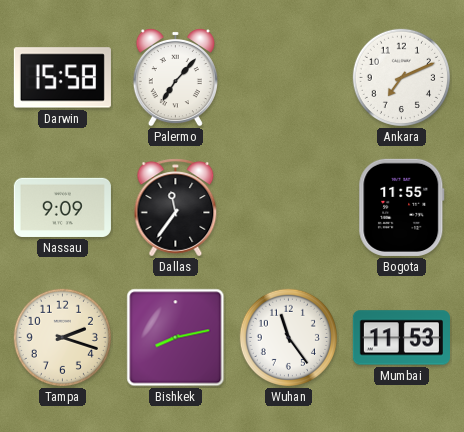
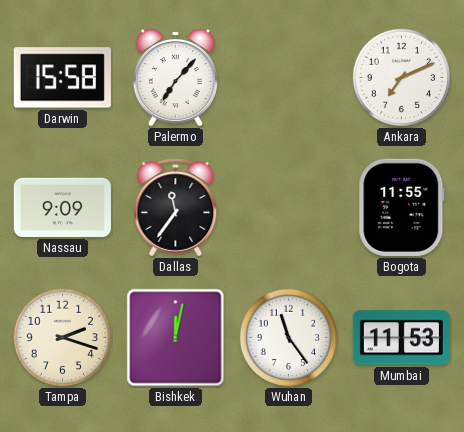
Bishkek: 8:13 -> 12:02 (176, 338)
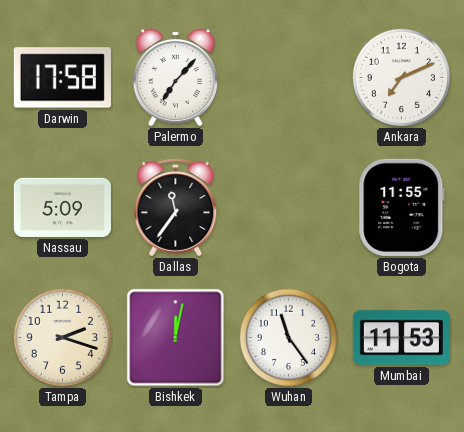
Darwin: 15:58 -> 17:58 (62, 78)
Nassau: 9:09 -> 5:09 (62, 207)
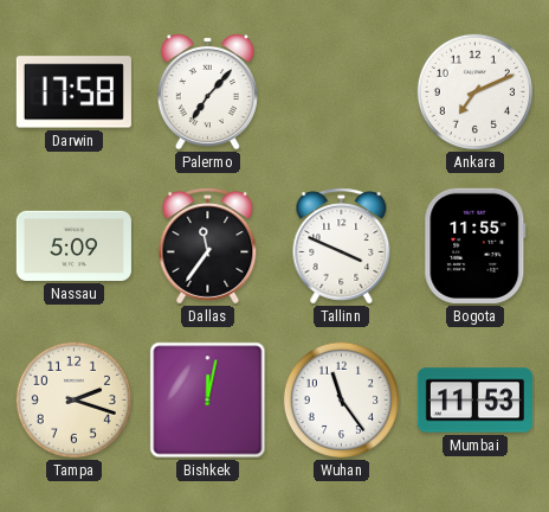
Tallinn: none -> 3:49 (342, 247)
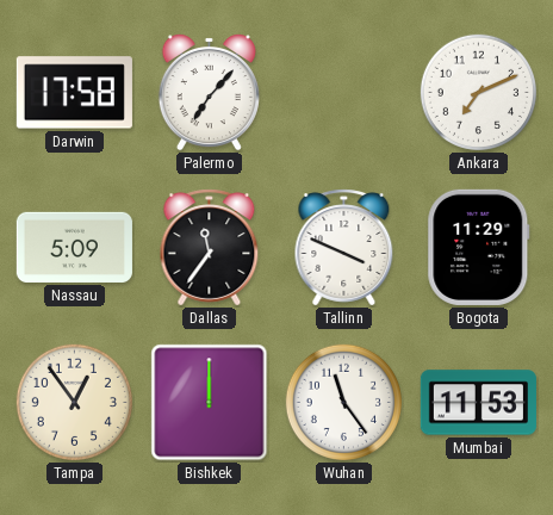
Bogota: 11:55 -> 11:29 (479, 247)
Tampa: 2:18 -> 12:54 (74, 402)
Bishkek: 12:02 -> 12:00 (210, 403)
